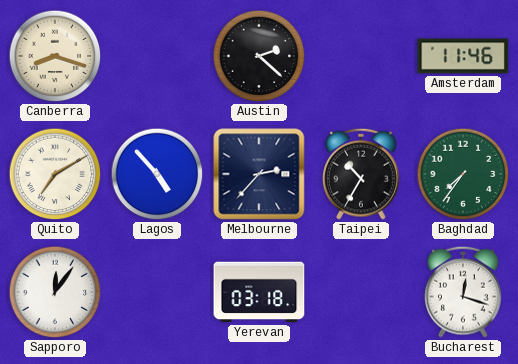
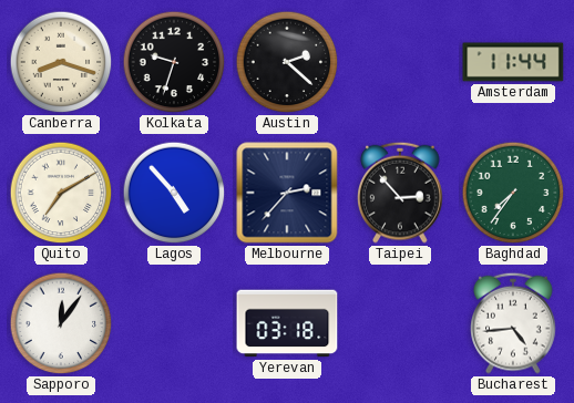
Kolkata: none -> 9:33 (174, 62)
Amsterdam: 11:46 -> 11:44 (513, 62)
Taipei: 10:35 -> 2:53 (400, 193)
Bucharest: 12:18 -> 4:44 (513, 323)
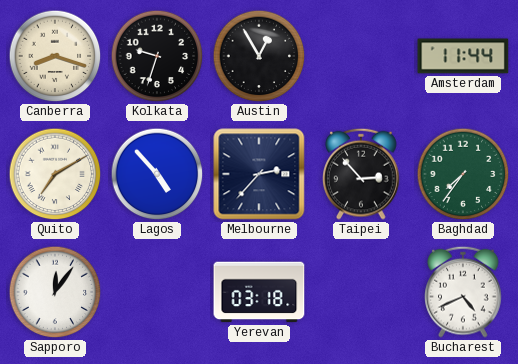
Austin: 2:22 -> 12:55 (259, 56)
Bucharest: 4:44 -> 4:41 (463, 292)
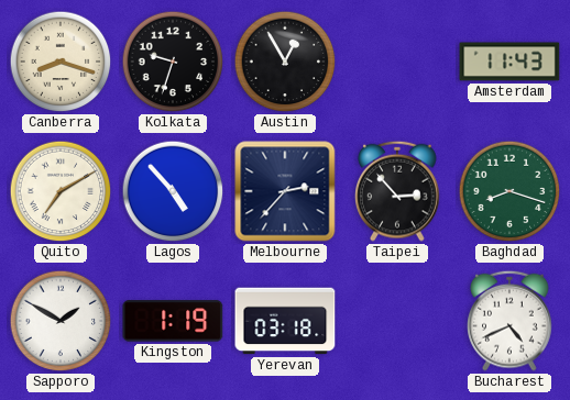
Amsterdam: 11:44 -> 11:43 (509, 62)
Baghdad: 7:36 -> 8:18 (509, 191)
Sapporo: 12:06 -> 1:50 (61, 321)
Kingston: none -> 1:19 (173, 321)
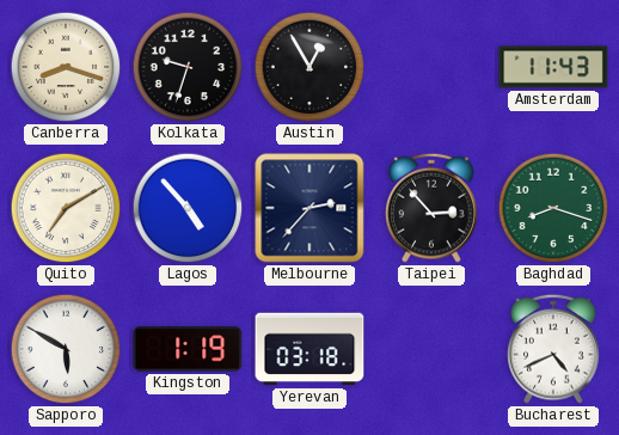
Sapporo: 1:50 -> 5:50 (66, 349)
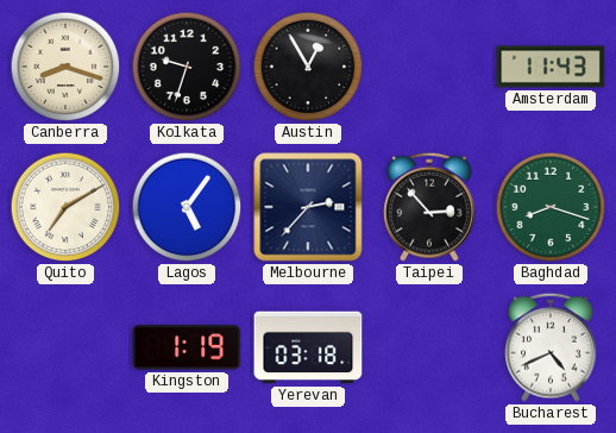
Lagos: 4:53 -> 5:06 (187, 207)
Sapporo: 5:50 -> none (66, 349)
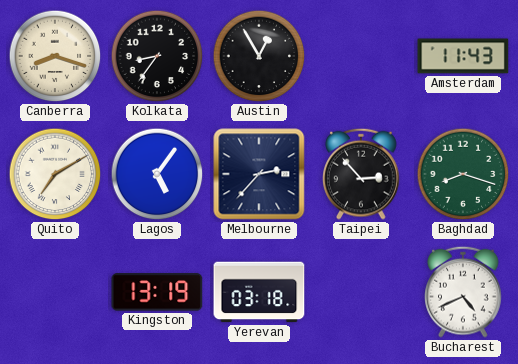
Kolkata: 9:33 -> 8:36 (157, 56)
Kingston: 1:19 -> 13:19 (157, 292)
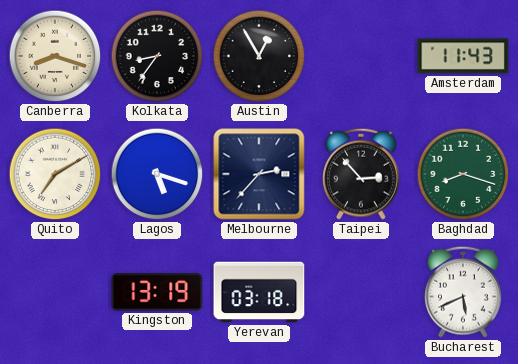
Lagos: 5:06 -> 5:18 (157, 174)
Bucharest: 4:41 -> 5:41 (463, 292)
